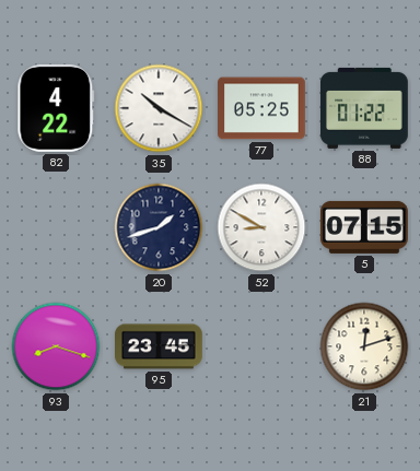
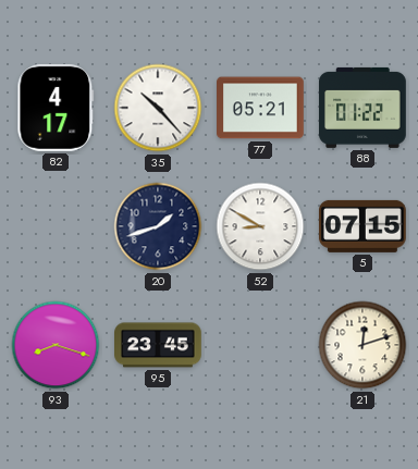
82: 4:22 -> 4:17 (56, 108)
35: 10:20 -> 10:23 (158, 108)
77: 05:25 -> 05:21 (261, 108)
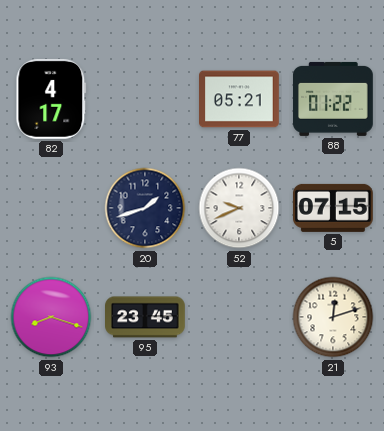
35: 10:23 -> none (158, 108)
52: 8:50 -> 9:41 (239, 208)
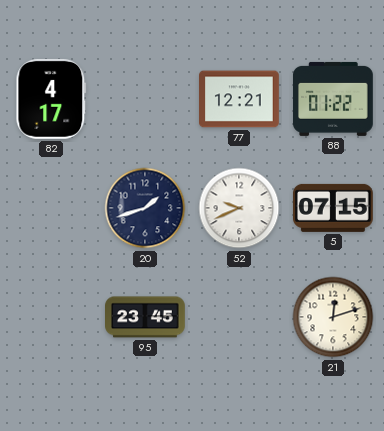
77: 05:21 -> 12:21 (240, 99)
93: 8:18 -> none (51, 317)
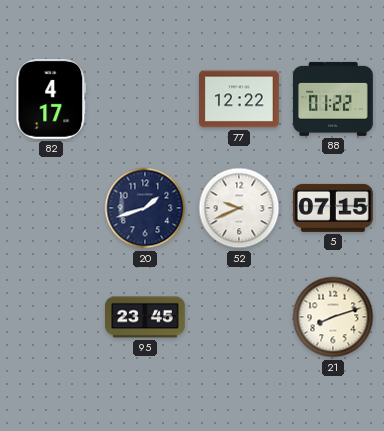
77: 12:21 -> 12:22 (240, 99)
21: 12:12 -> 8:12 (333, 317)
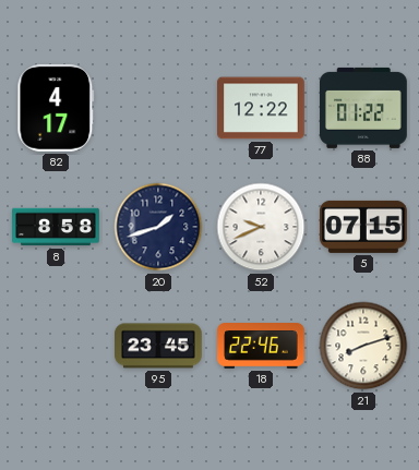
8: none -> 8:58 (57, 227)
18: none -> 22:46 (262, 346)
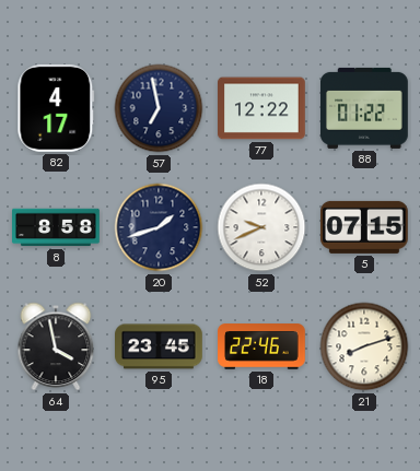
57: none -> 6:58 (159, 108)
64: none -> 3:58 (56, 346)
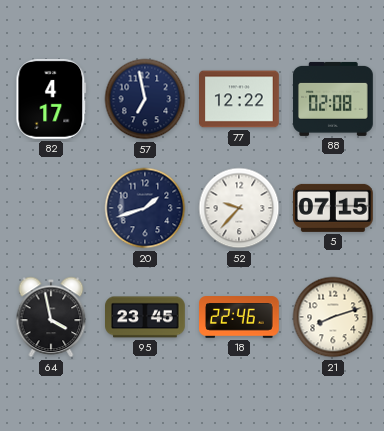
88: 01:22 -> 02:08 (334, 99)
8: 8:58 -> none (57, 227)
52: 9:41 -> 9:37 (239, 208)
